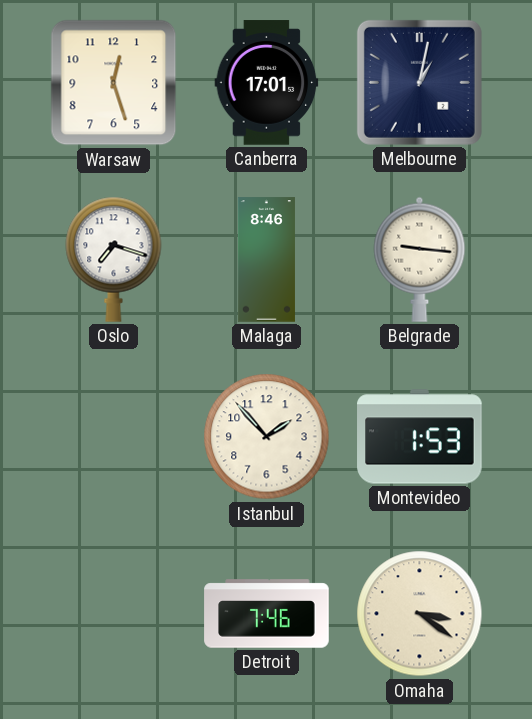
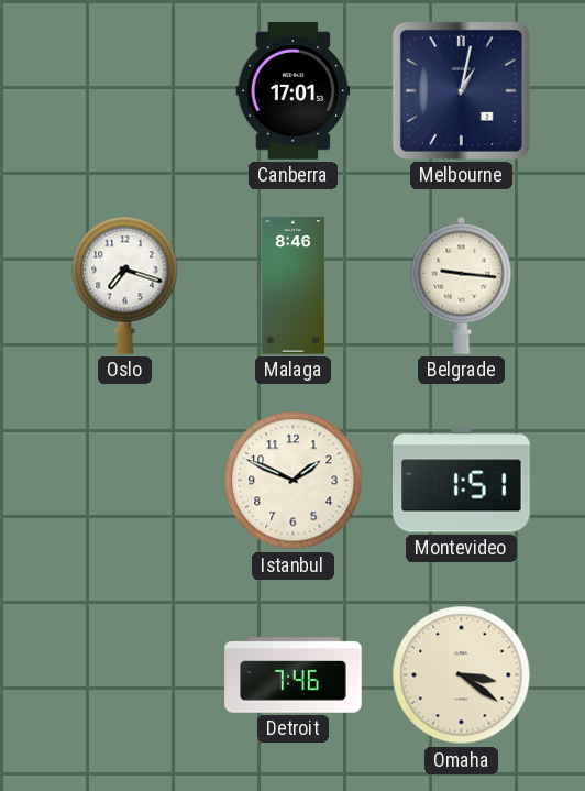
Warsaw: 12:27 -> none (114, 83)
Istanbul: 1:53 -> 1:49 (294, 481)
Montevideo: 1:53 -> 1:51 (462, 481)
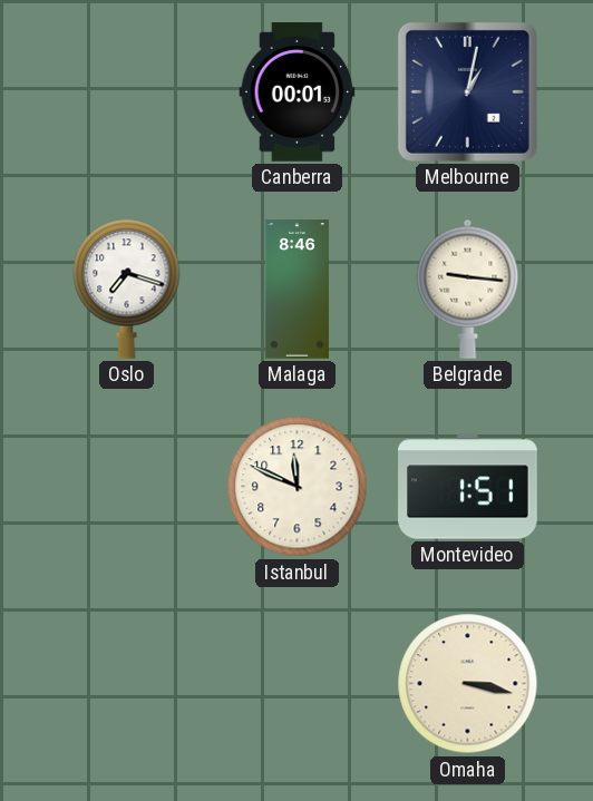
Canberra: 17:01 -> 00:01 (298, 92)
Istanbul: 1:49 -> 11:49 (298, 487)
Detroit: 7:46 -> none (294, 675)
Omaha: 3:21 -> 3:17 (468, 684)
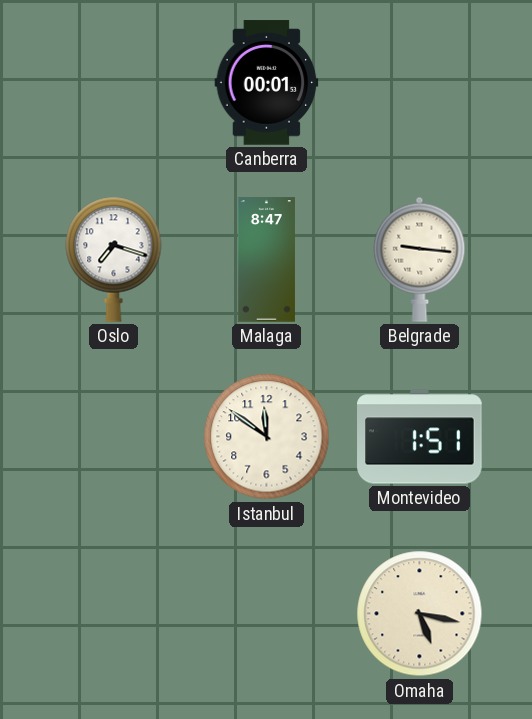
Melbourne: 1:02 -> none (467, 91)
Malaga: 8:46 -> 8:47 (266, 260)
Istanbul: 11:49 -> 11:51 (267, 437)
Omaha: 3:17 -> 5:17 (420, 614)
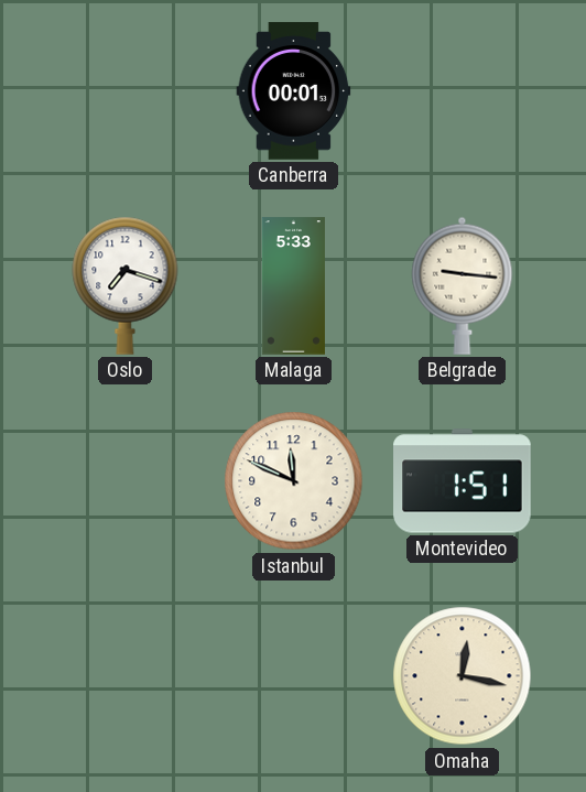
Malaga: 8:47 -> 5:33 (293, 286)
Istanbul: 11:51 -> 11:49 (294, 481)
Omaha: 5:17 -> 12:17 (463, 676)
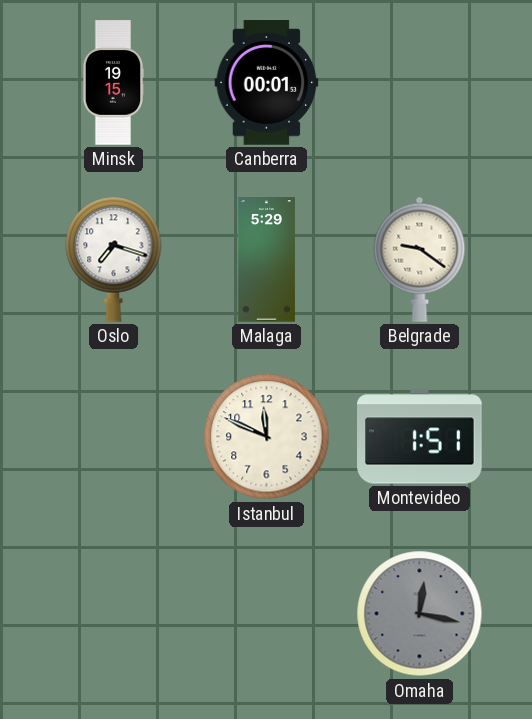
Minsk: none -> 19:15 (113, 83)
Malaga: 5:33 -> 5:29 (266, 260)
Belgrade: 9:16 -> 9:21 (420, 259)
Omaha dial: cream -> grey (420, 614)
